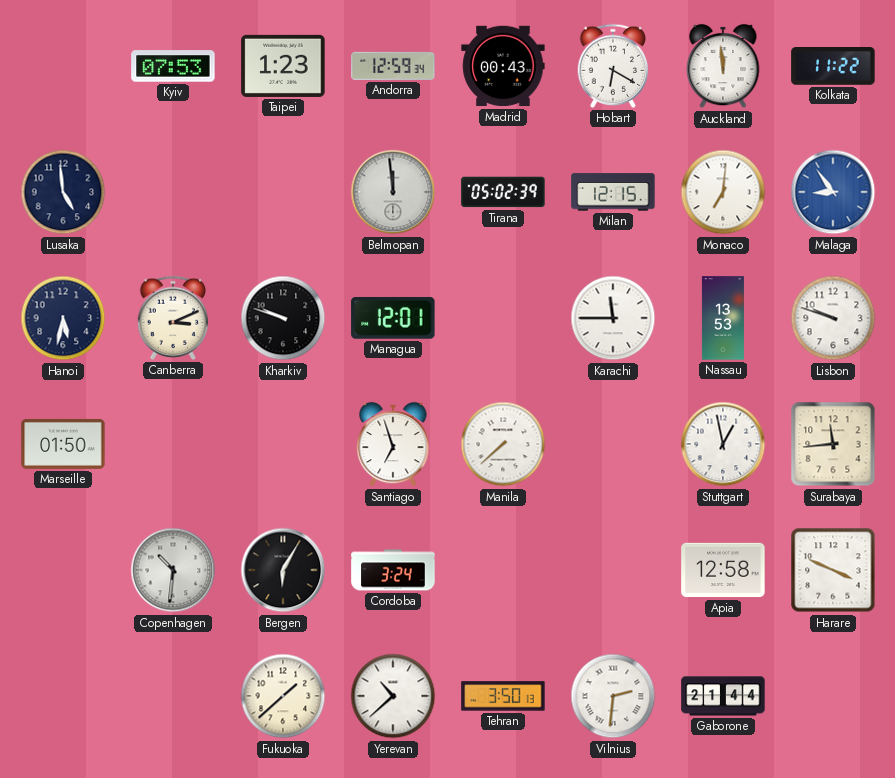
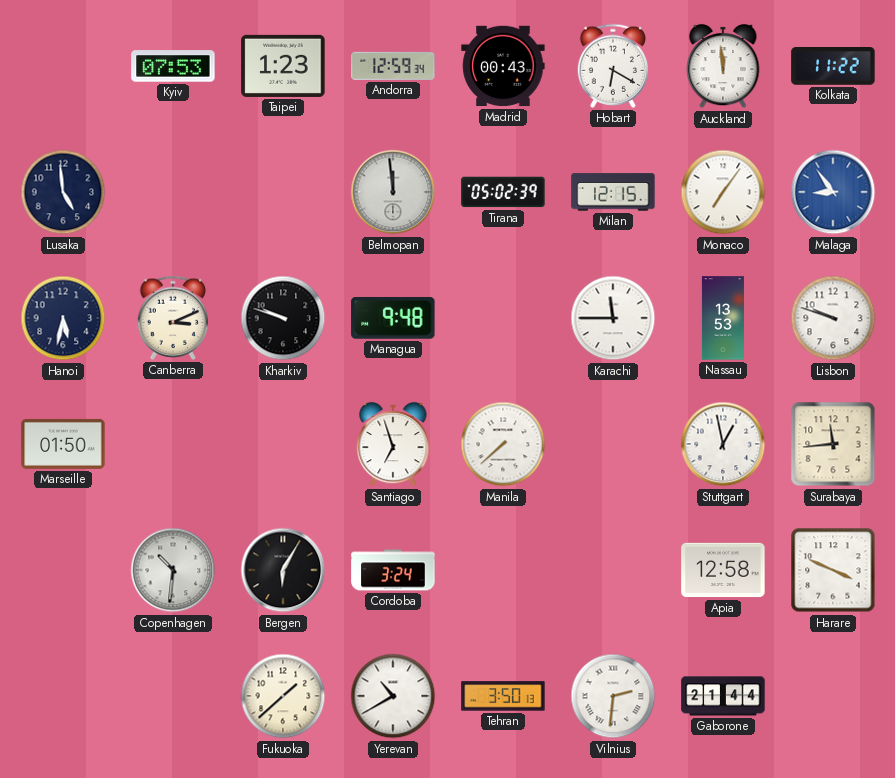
Monaco: 7:01 -> 7:06 (723, 192)
Managua: 12:01 -> 9:48 (393, 318)
Yerevan: 10:38 -> 10:40 (393, 696)
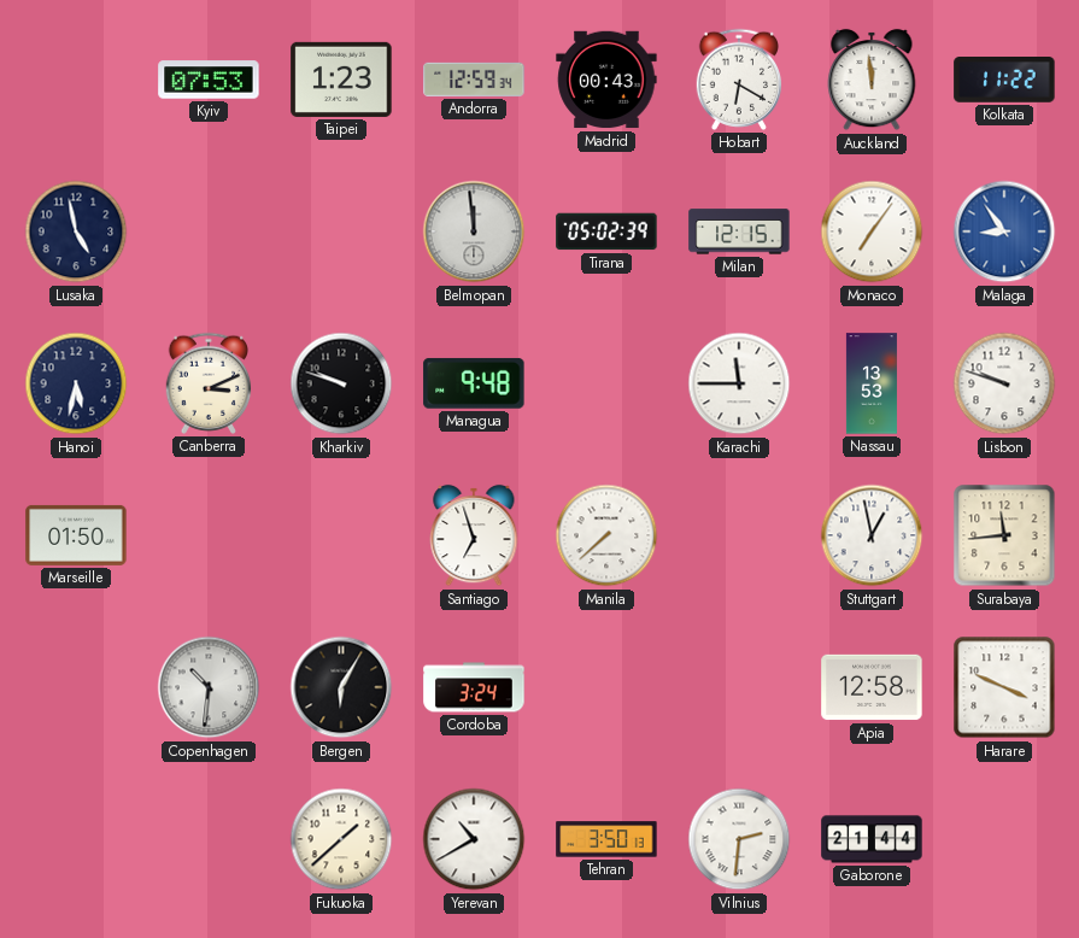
Lusaka: 4:59 -> 4:58 (76, 231)
